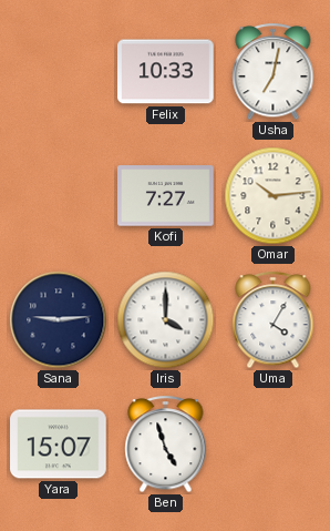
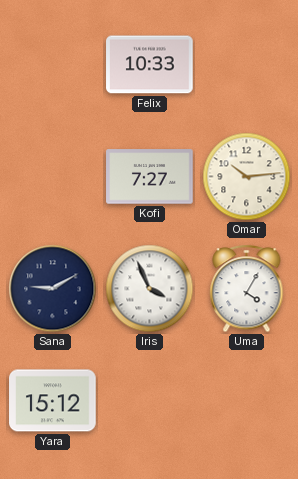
Usha: 7:02 -> none (274, 72)
Sana: 9:14 -> 9:10 (53, 289)
Iris: 4:00 -> 3:56 (150, 289)
Yara: 15:07 -> 15:12 (53, 401)
Ben: 4:57 -> none (166, 445)
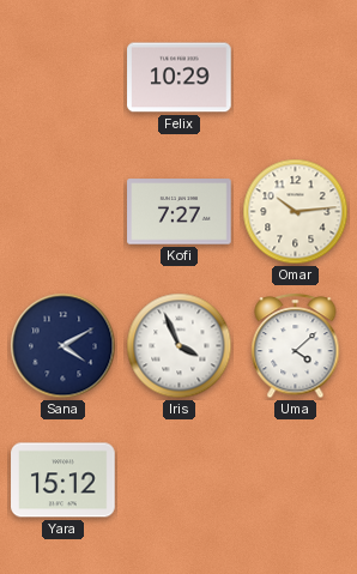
Felix: 10:33 -> 10:29 (180, 78)
Sana: 9:10 -> 4:10 (63, 346)
Uma: 4:05 -> 4:08 (296, 346)
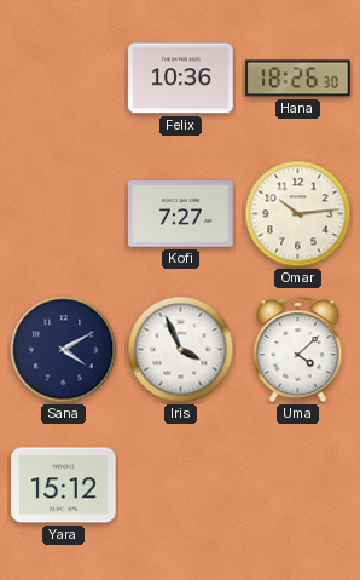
Felix: 10:29 -> 10:36 (181, 79)
Hana: none -> 18:26 (298, 79)
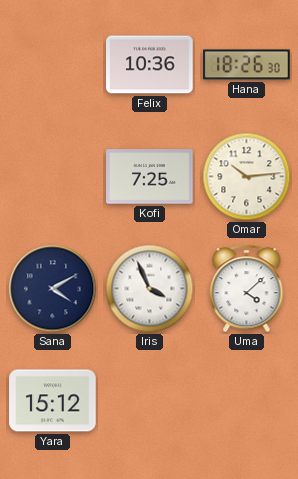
Kofi: 7:27 -> 7:25 (150, 177)
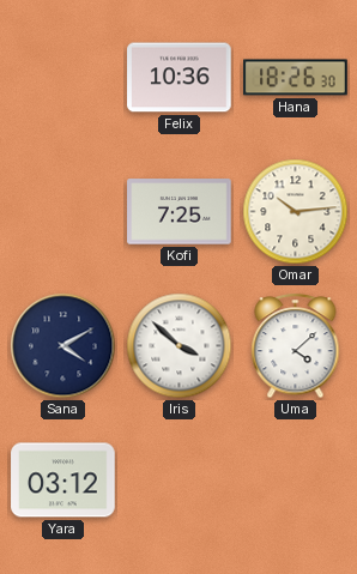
Iris: 3:56 -> 3:52 (180, 346)
Yara: 15:12 -> 03:12 (63, 481)
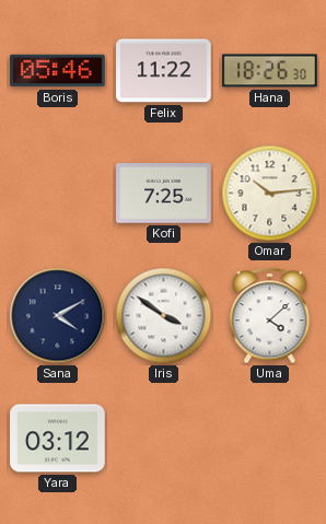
Boris: none -> 05:46 (58, 71)
Felix: 10:36 -> 11:22 (164, 71)
Iris: 3:52 -> 3:51 (164, 316)
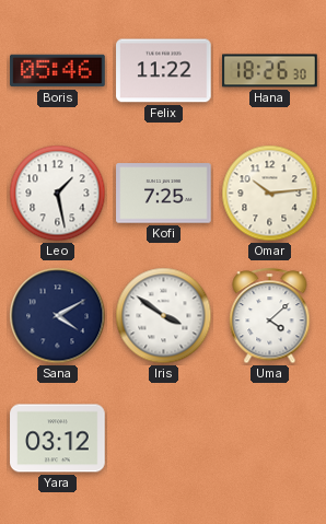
Leo: none -> 1:28 (58, 194)
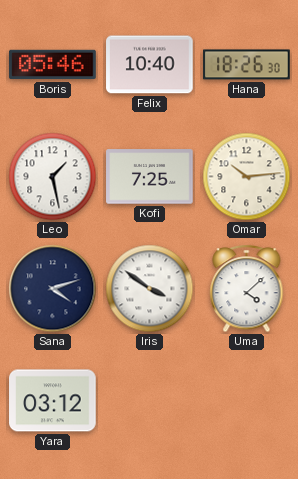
Felix: 11:22 -> 10:40 (150, 65)
Sana: 4:10 -> 4:12 (53, 289)
